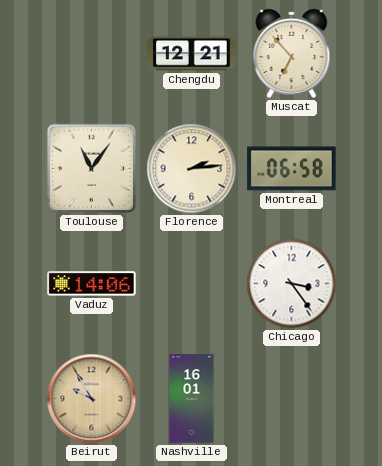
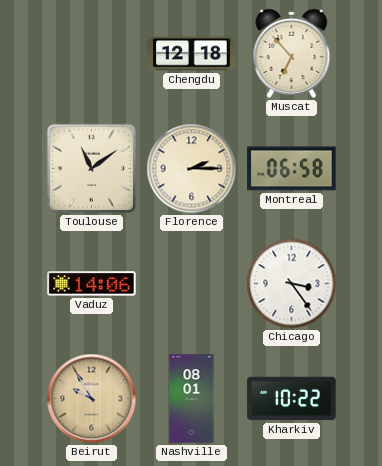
Chengdu: 12:21 -> 12:18 (192, 54)
Toulouse: 11:06 -> 11:09 (92, 169)
Florence: 2:14 -> 2:15 (192, 169)
Nashville: 16:01 -> 08:01 (192, 399)
Kharkiv: none -> 10:22 (292, 399)
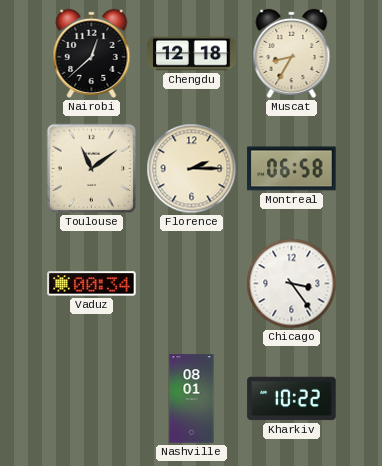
Nairobi: none -> 12:38 (92, 53)
Muscat: 6:53 -> 8:35 (292, 53)
Vaduz: 14:06 -> 00:34 (92, 284)
Beirut: 9:55 -> none (92, 399)
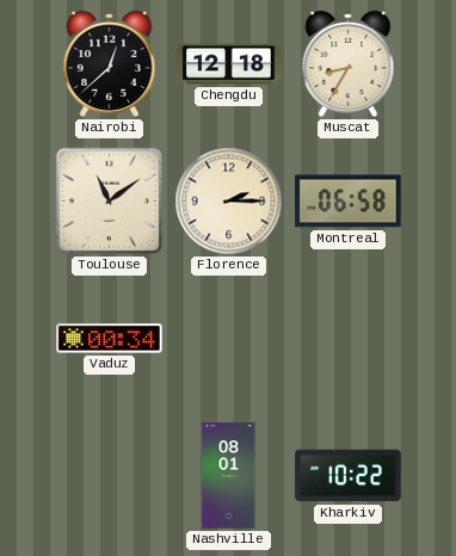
Chicago: 3:24 -> none (292, 284)
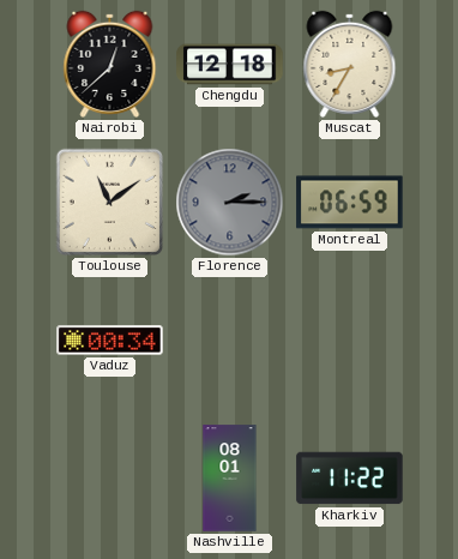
Florence dial: cream -> grey (230, 203)
Montreal: 06:58 -> 06:59 (350, 203)
Kharkiv: 10:22 -> 11:22 (350, 479)
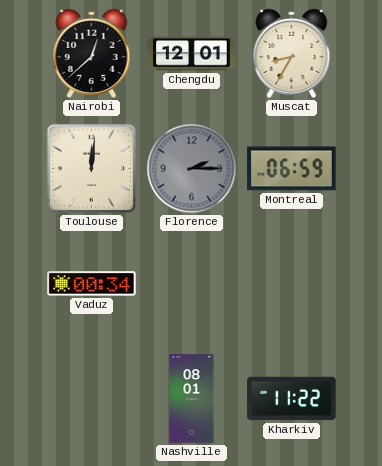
Chengdu: 12:18 -> 12:01 (192, 54)
Toulouse: 11:09 -> 12:01 (92, 169)
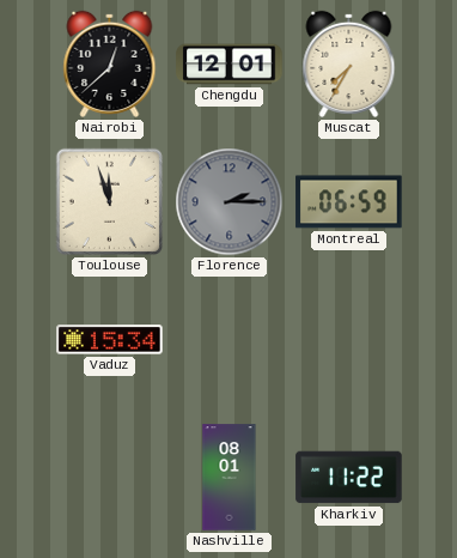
Muscat: 8:35 -> 7:35 (349, 63)
Toulouse: 12:01 -> 11:57 (110, 202)
Vaduz: 00:34 -> 15:34 (110, 340)
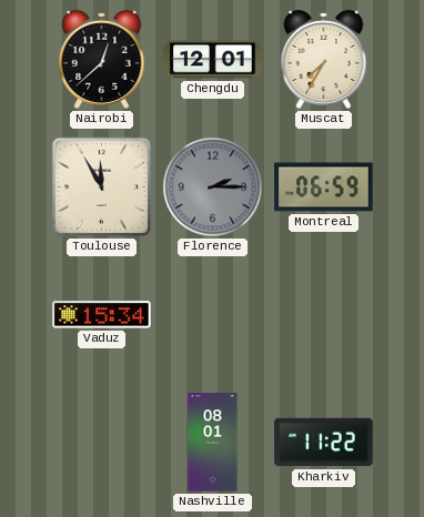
Toulouse: 11:57 -> 11:55 (102, 187)
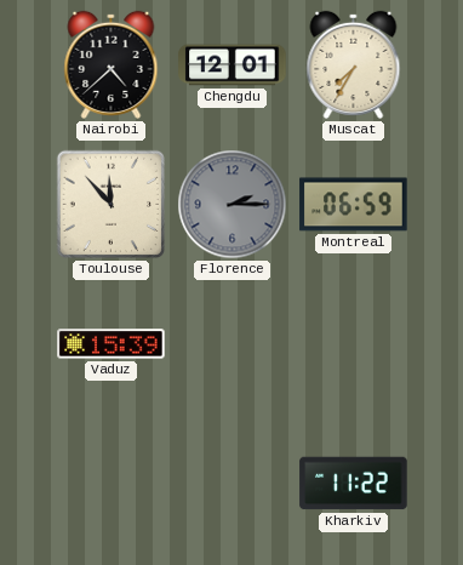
Nairobi: 12:38 -> 4:38 (112, 64)
Toulouse: 11:55 -> 11:53 (112, 205)
Vaduz: 15:34 -> 15:39 (112, 344)
Nashville: 08:01 -> none (213, 443)
